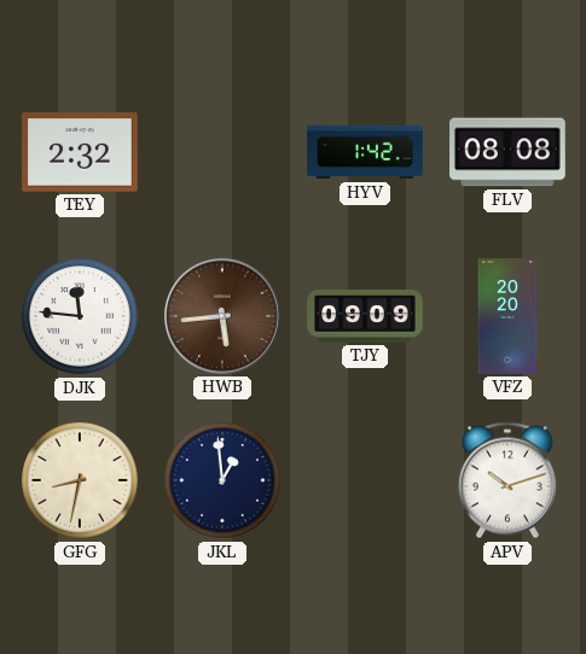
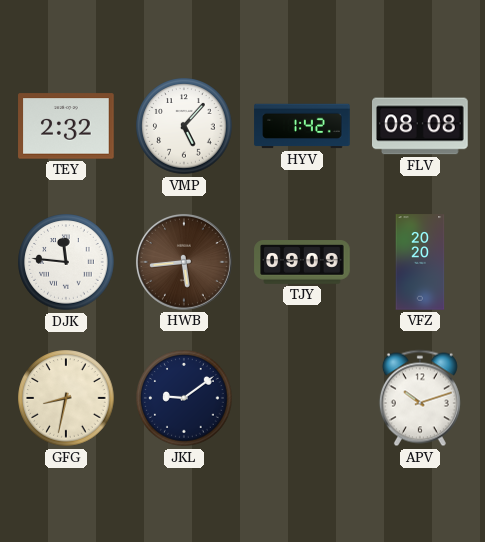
VMP: none -> 5:07 (184, 126)
JKL: 12:59 -> 9:09 (184, 398)
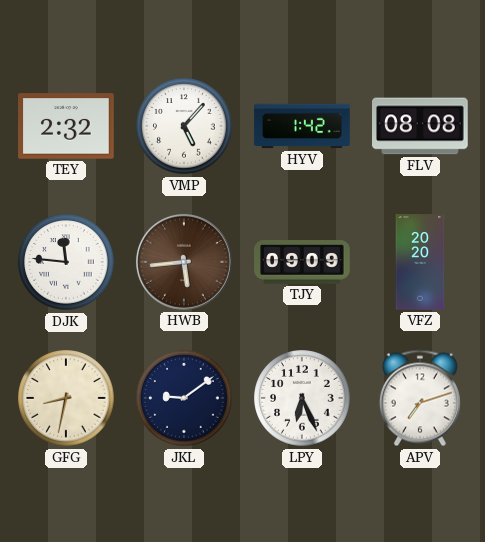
LPY: none -> 6:26 (302, 398)
APV: 10:12 -> 7:12 (420, 398)
